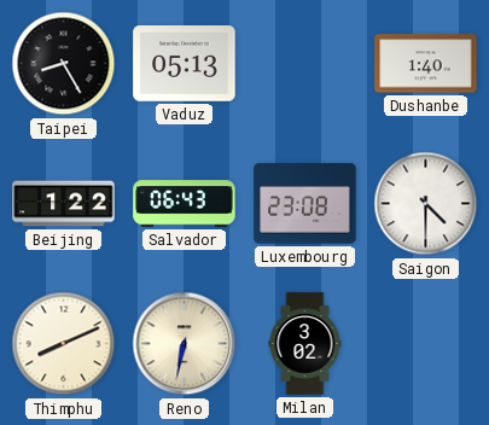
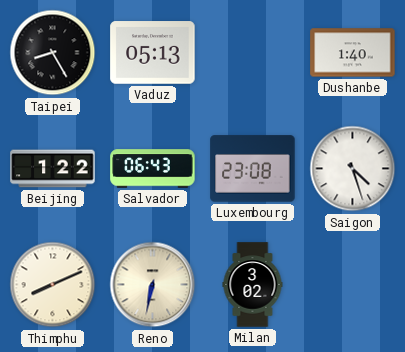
Saigon: 4:30 -> 4:27 (353, 169)
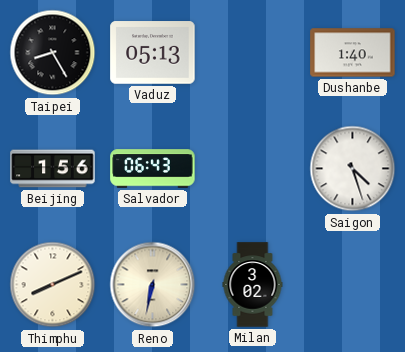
Beijing: 1:22 -> 1:56 (53, 169)
Luxembourg: 23:08 -> none (253, 169)
